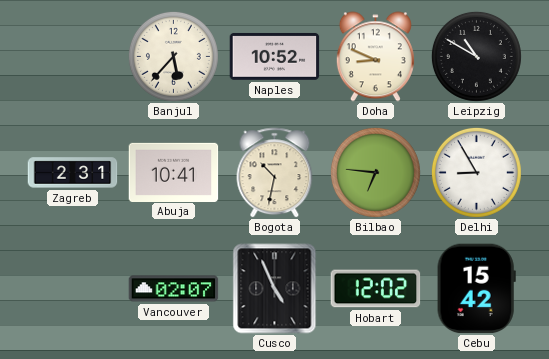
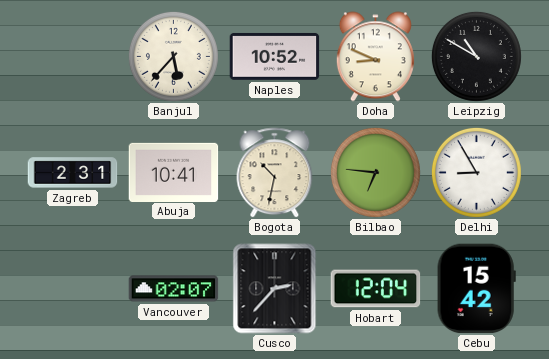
Cusco: 4:56 -> 2:37 (275, 289)
Hobart: 12:02 -> 12:04 (376, 289)
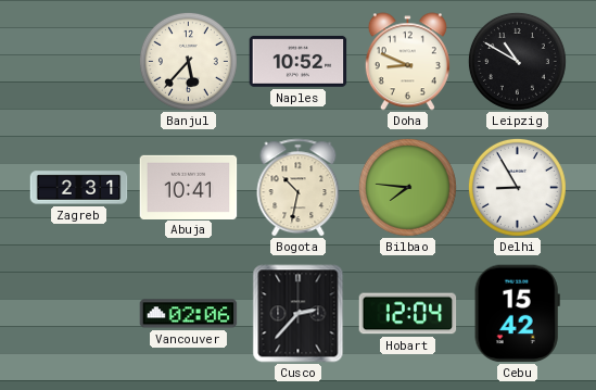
Bilbao: 6:46 -> 7:46 (407, 187)
Vancouver: 02:07 -> 02:06 (189, 314)
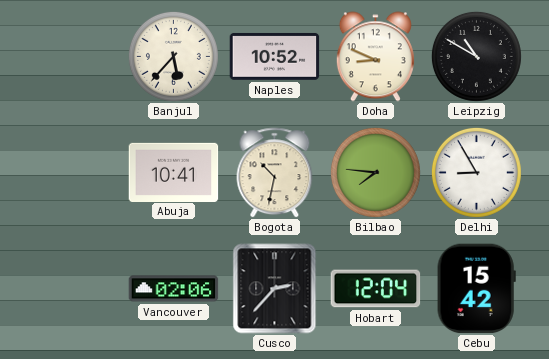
Zagreb: 2:31 -> none (79, 188)
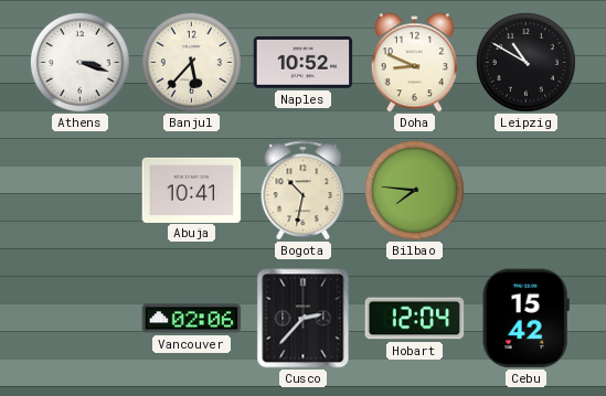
Athens: none -> 3:18 (79, 62)
Delhi: 8:55 -> none (476, 172)
